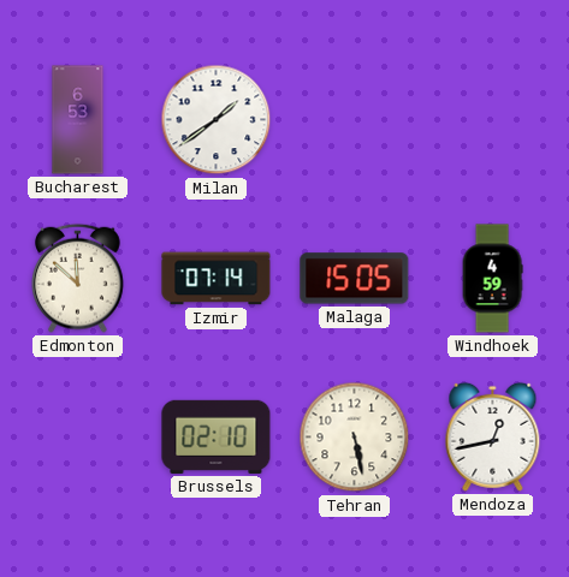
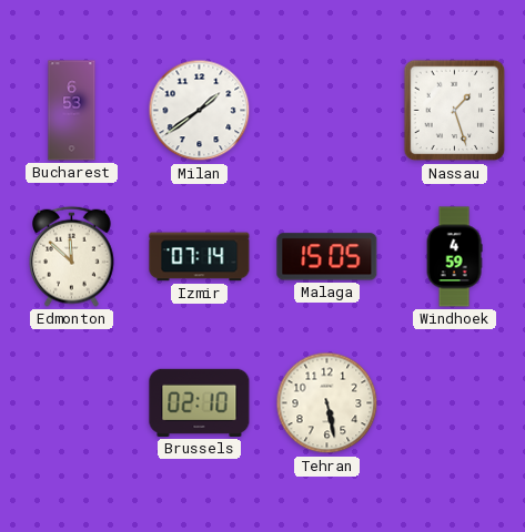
Nassau: none -> 1:27 (455, 111)
Mendoza: 12:43 -> none (493, 436)
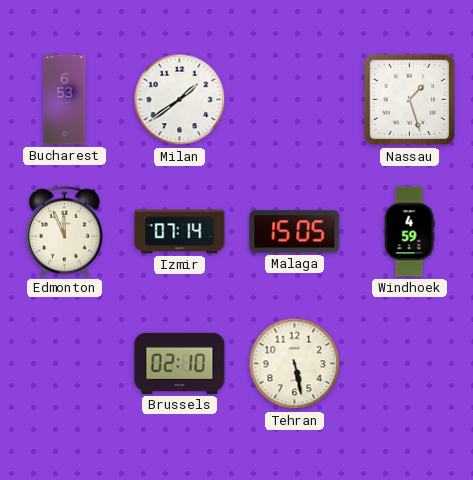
Edmonton: 11:52 -> 11:56 (65, 231)
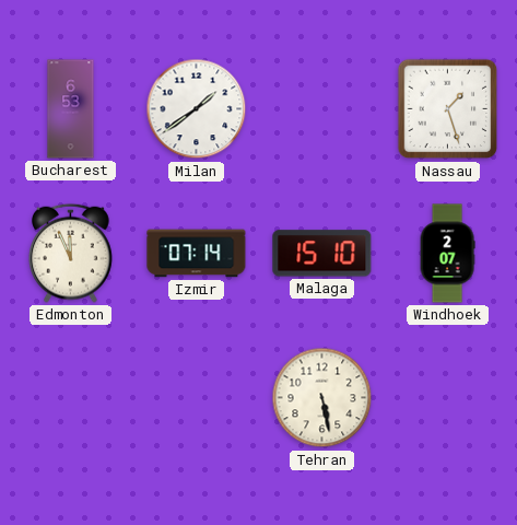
Malaga: 15:05 -> 15:10 (322, 254)
Windhoek: 4:59 -> 2:07 (447, 254)
Brussels: 02:10 -> none (180, 363)
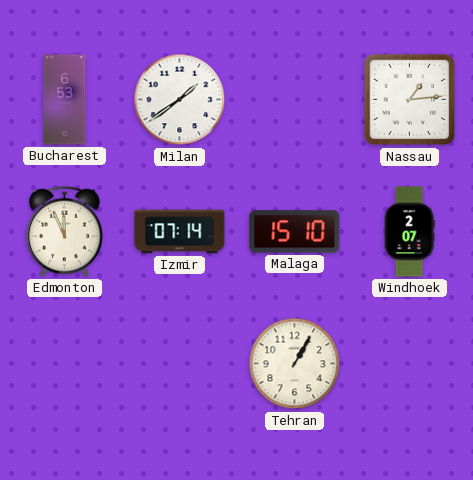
Nassau: 1:27 -> 1:14 (410, 100)
Tehran: 5:28 -> 1:05 (295, 364)
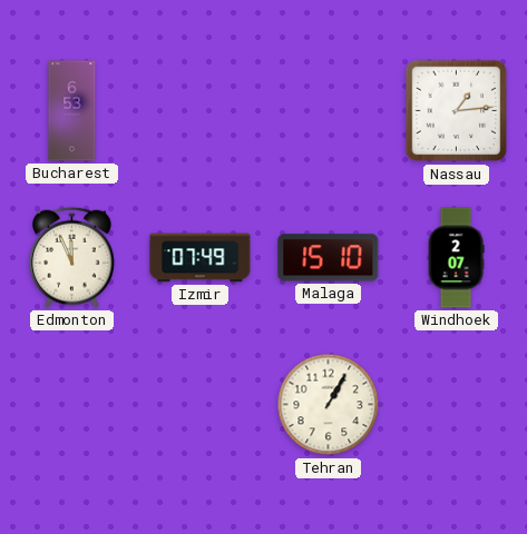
Milan: 1:39 -> none (180, 100)
Izmir: 07:14 -> 07:49 (201, 258)
